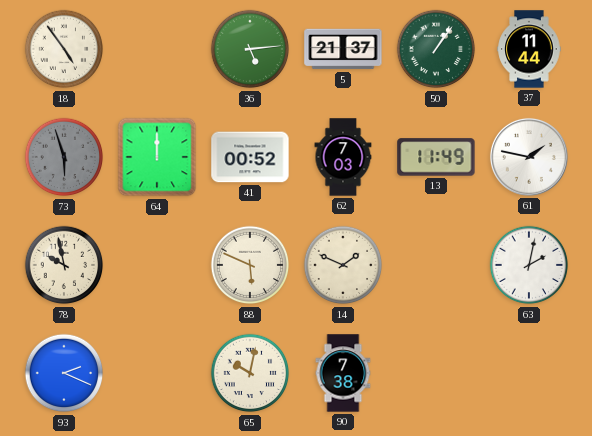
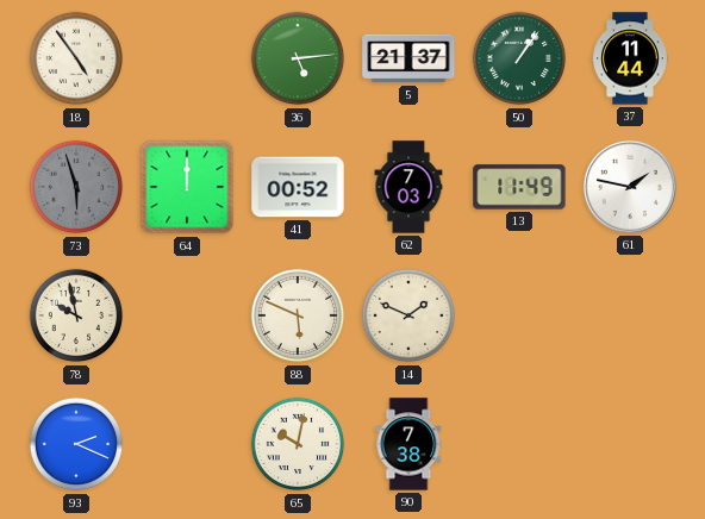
63: 2:02 -> none (529, 265)
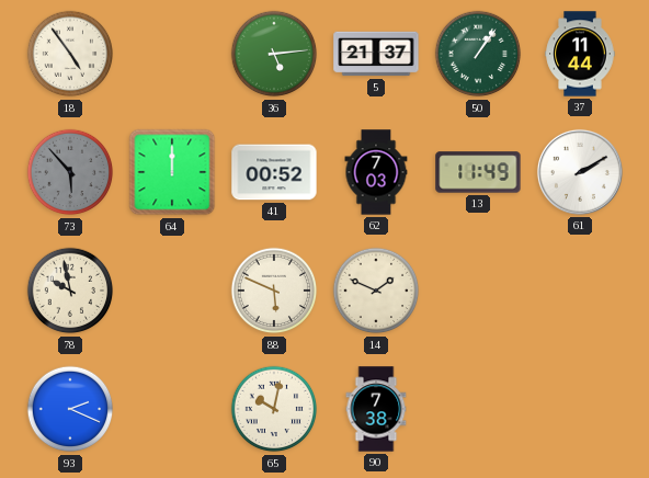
73: 5:57 -> 5:53 (70, 172)
61: 1:47 -> 2:10 (580, 172)
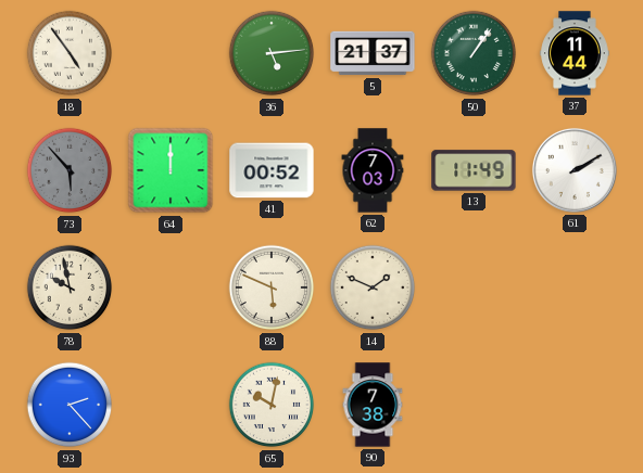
93: 2:19 -> 2:23 (70, 405)
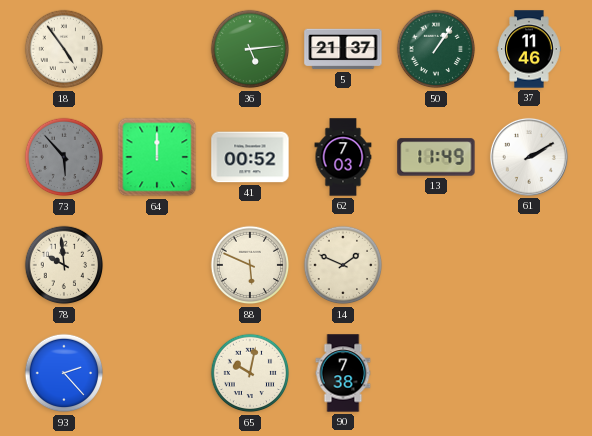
37: 11:44 -> 11:46 (529, 49)
78: 9:58 -> 9:59 (64, 265)
